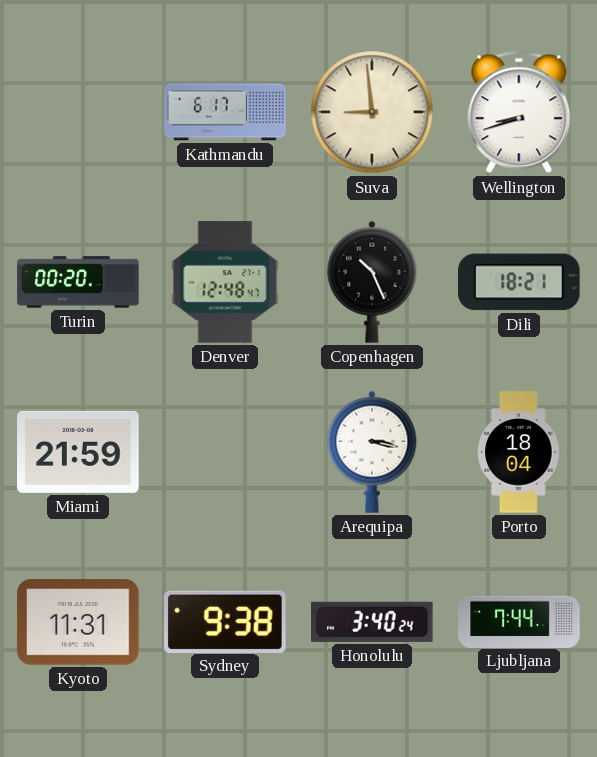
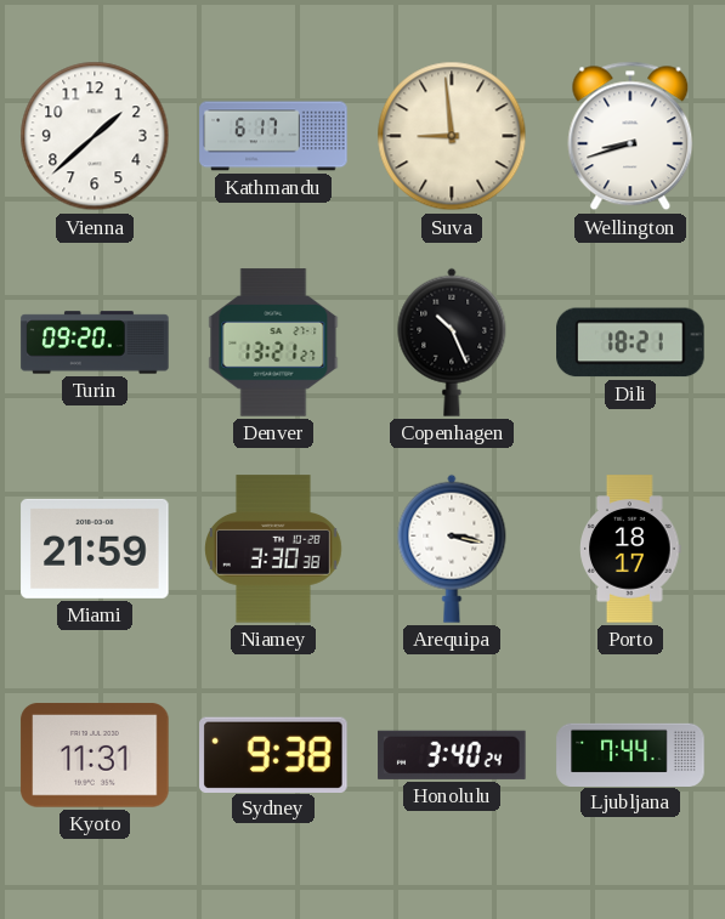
Vienna: none -> 1:38 (95, 136)
Turin: 00:20 -> 09:20 (95, 342)
Denver: 12:48 -> 13:21 (273, 342)
Niamey: none -> 3:30 (274, 549)
Porto: 18:04 -> 18:17 (630, 549)
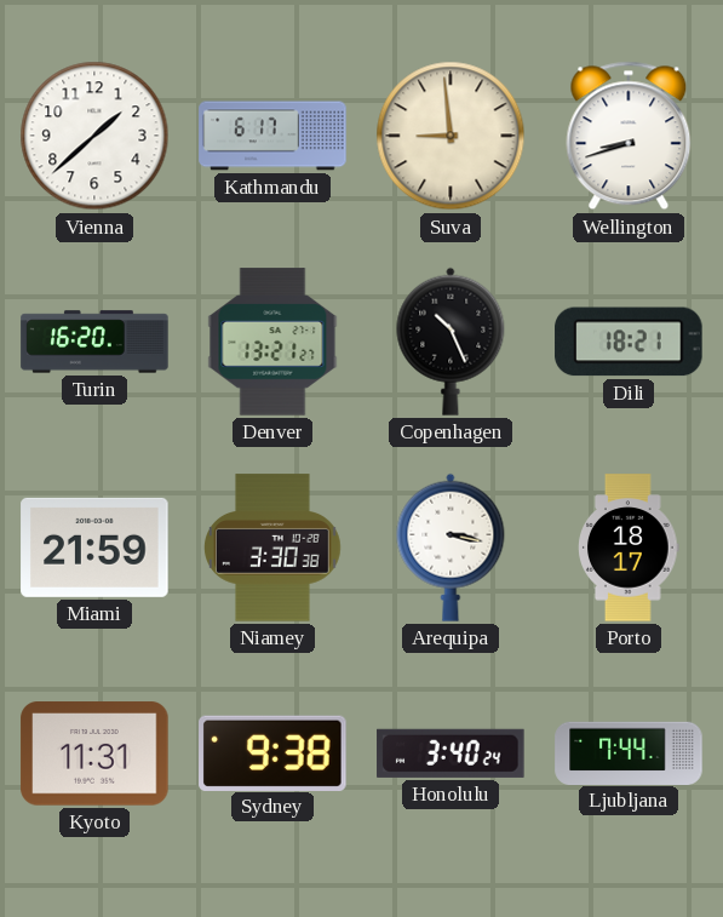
Turin: 09:20 -> 16:20 (94, 342)
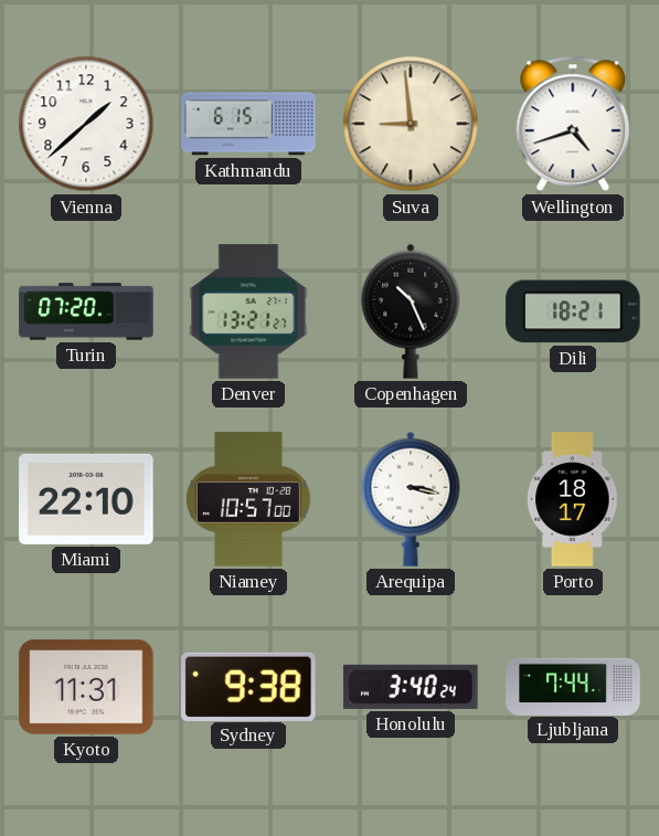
Kathmandu: 6:17 -> 6:15 (248, 124)
Wellington: 8:42 -> 4:42 (573, 124)
Turin: 16:20 -> 07:20 (86, 311)
Miami: 21:59 -> 22:10 (86, 499)
Niamey: 3:30 -> 10:57 (249, 499)
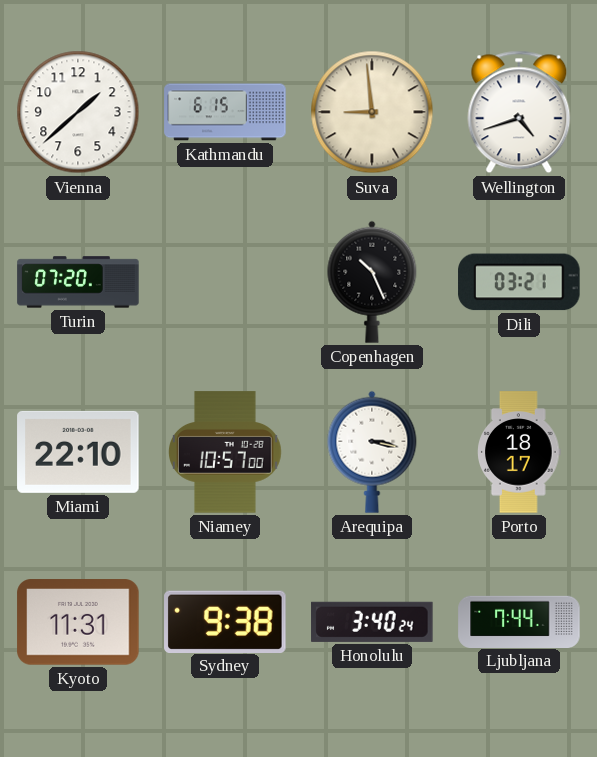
Denver: 13:21 -> none (248, 311)
Dili: 18:21 -> 03:21 (519, 282)
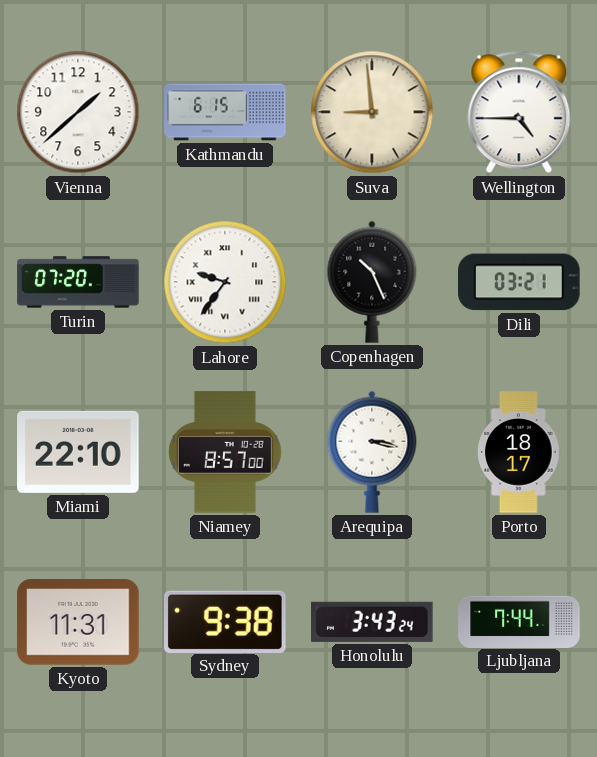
Wellington: 4:42 -> 4:45 (519, 112)
Lahore: none -> 9:36 (225, 282)
Niamey: 10:57 -> 8:57 (226, 452)
Honolulu: 3:40 -> 3:43 (372, 622)
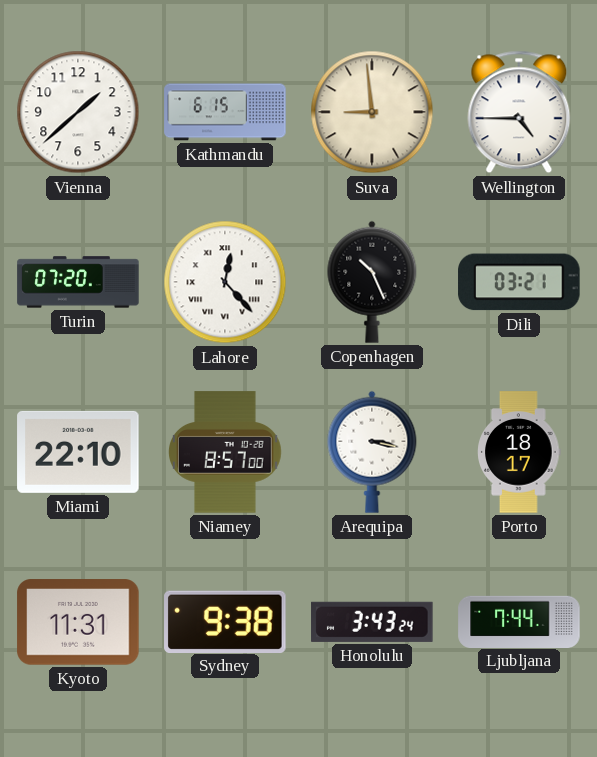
Lahore: 9:36 -> 12:23 (225, 282)
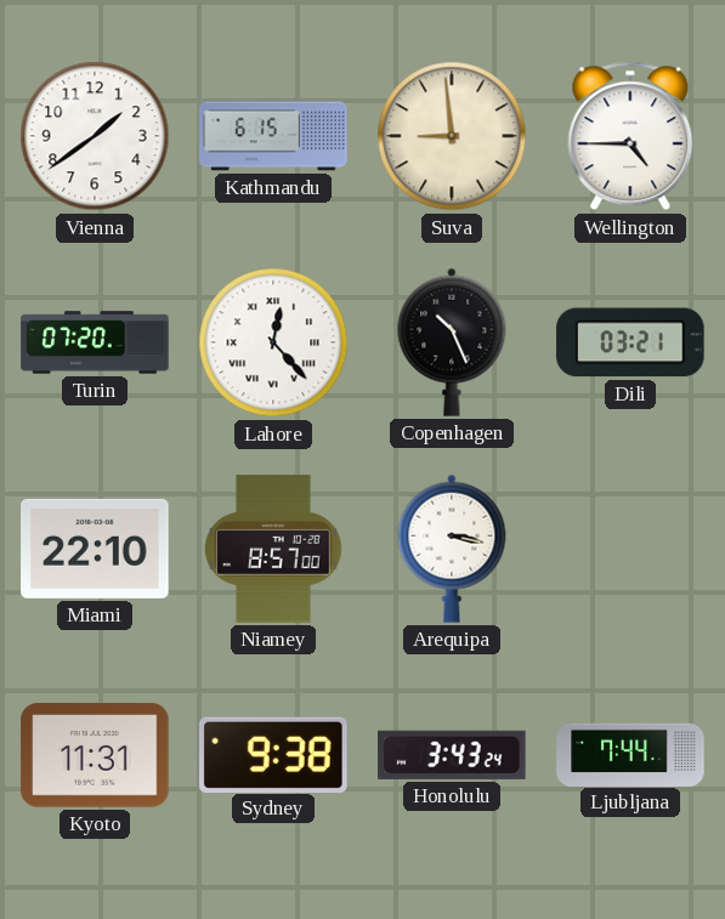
Vienna: 1:38 -> 1:39 (95, 136)
Porto: 18:17 -> none (519, 452)
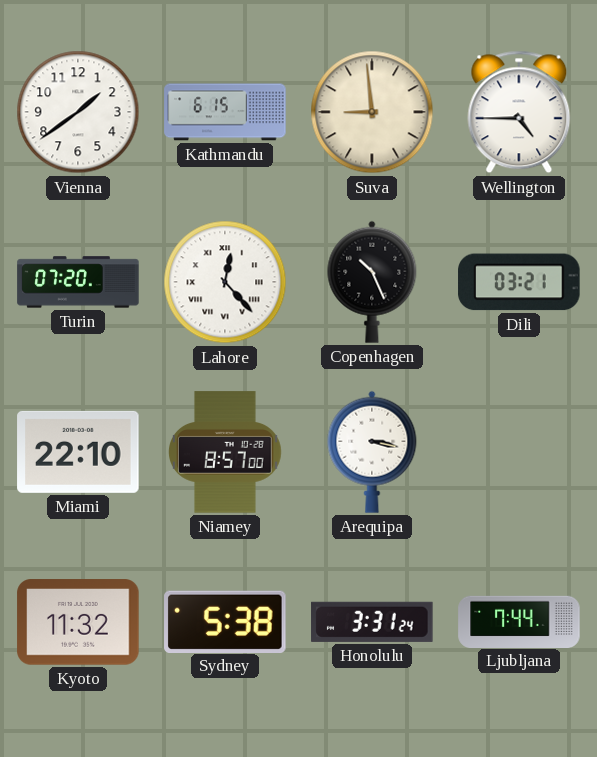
Kyoto: 11:31 -> 11:32 (78, 622)
Sydney: 9:38 -> 5:38 (225, 621)
Honolulu: 3:43 -> 3:31 (372, 622)
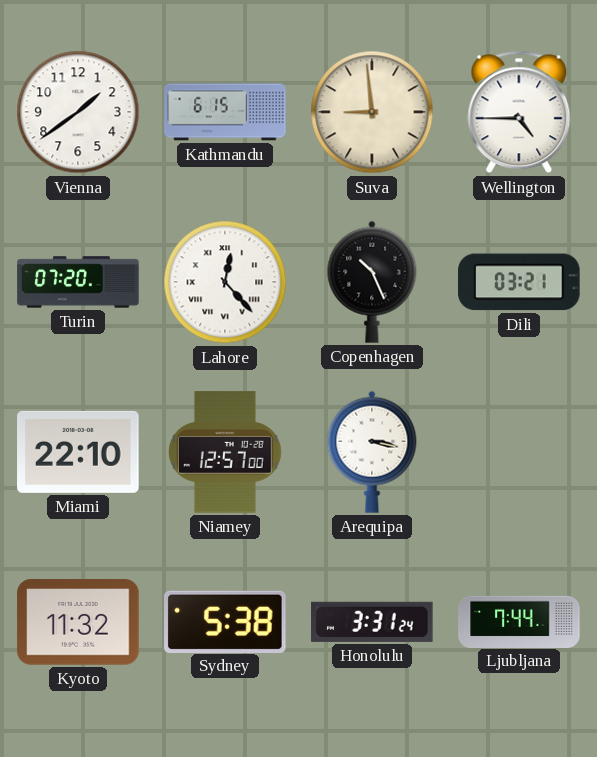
Niamey: 8:57 -> 12:57 (226, 452)
